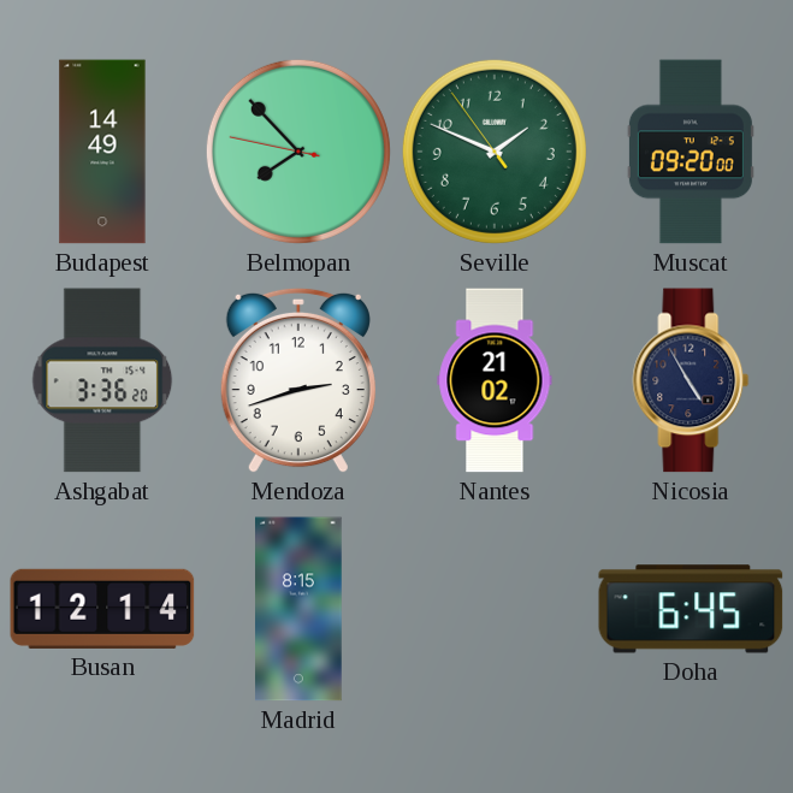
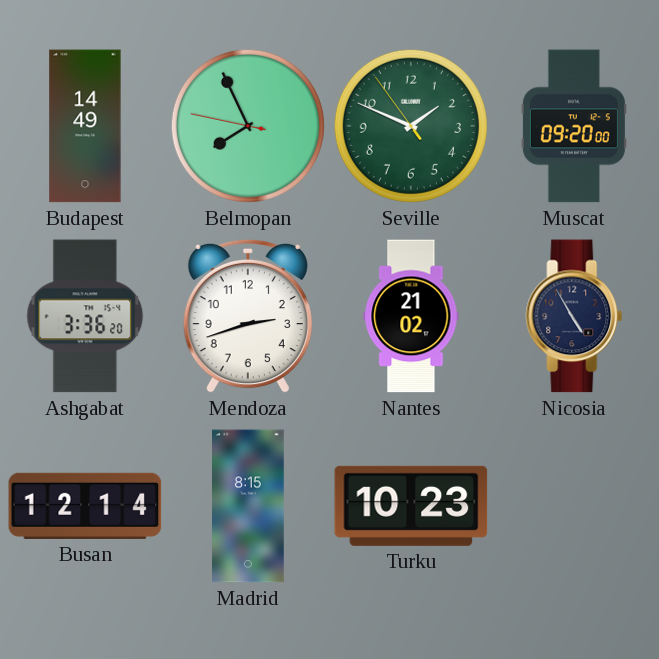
Belmopan: 7:52 -> 7:55 (248, 126)
Turku: none -> 10:23 (411, 506)
Doha: 6:45 -> none (691, 609)
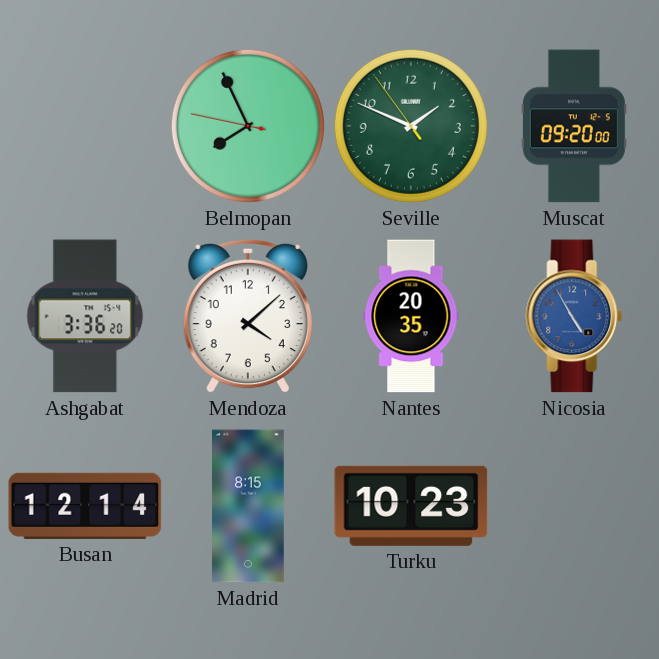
Budapest: 14:49 -> none (85, 126)
Mendoza: 2:42 -> 4:08 (248, 316)
Nantes: 21:02 -> 20:35 (411, 316)
Nicosia dial: navy -> blue (574, 316)
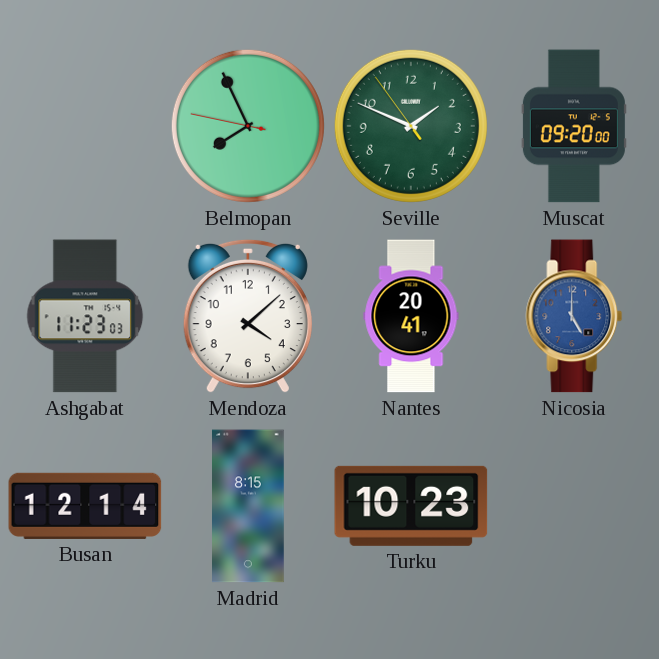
Ashgabat: 3:36 -> 11:23 (85, 316)
Nantes: 20:35 -> 20:41 (411, 316)
Nicosia: 4:55 -> 5:00 (574, 316)
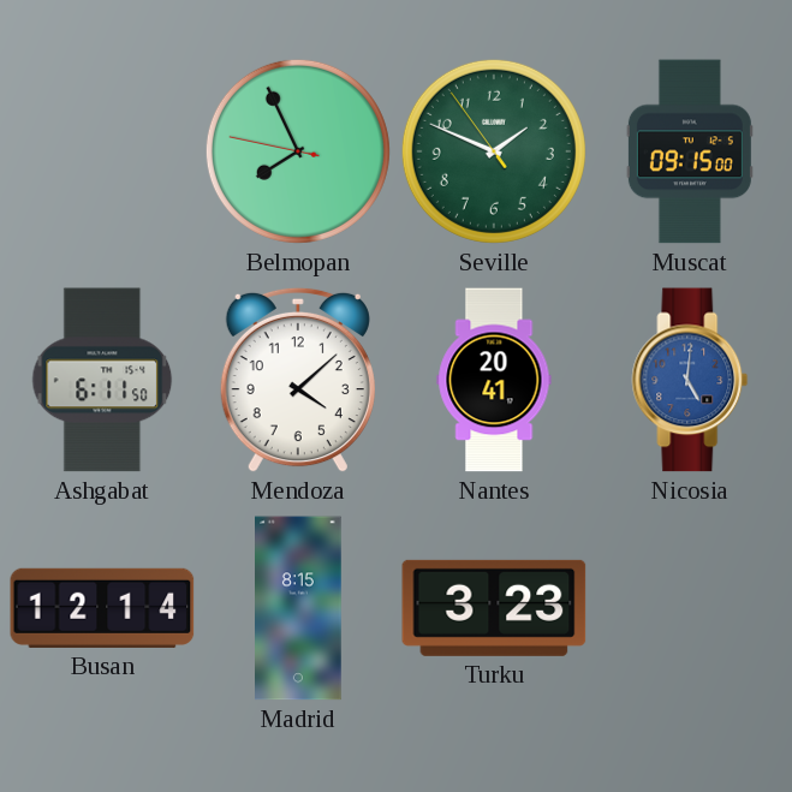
Muscat: 09:20 -> 09:15 (690, 151)
Ashgabat: 11:23 -> 6:11 (102, 380)
Nicosia: 5:00 -> 5:01 (690, 380)
Turku: 10:23 -> 3:23 (494, 608)
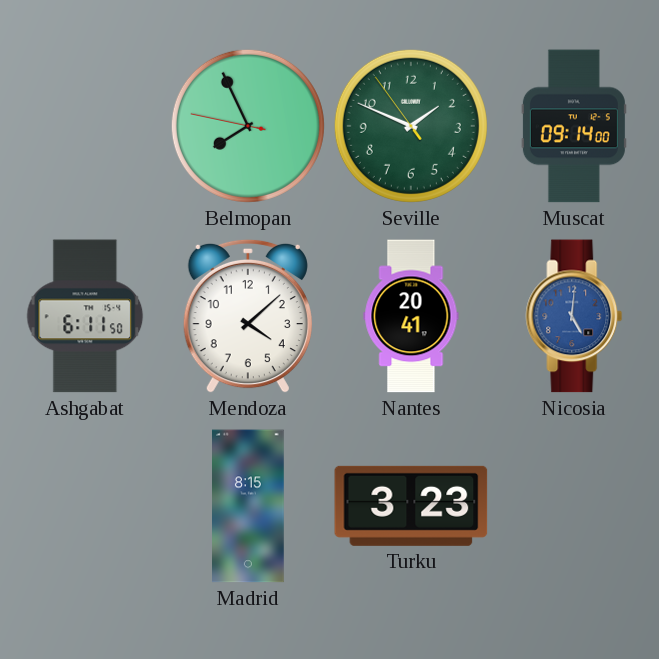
Muscat: 09:15 -> 09:14 (574, 126)
Busan: 12:14 -> none (102, 608)
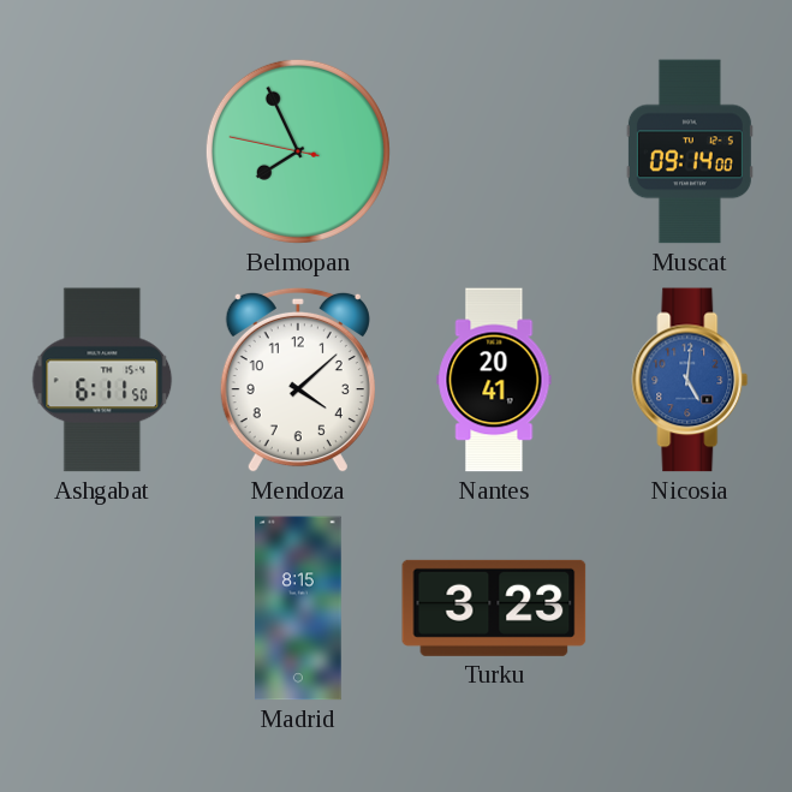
Seville: 1:48 -> none (411, 126)
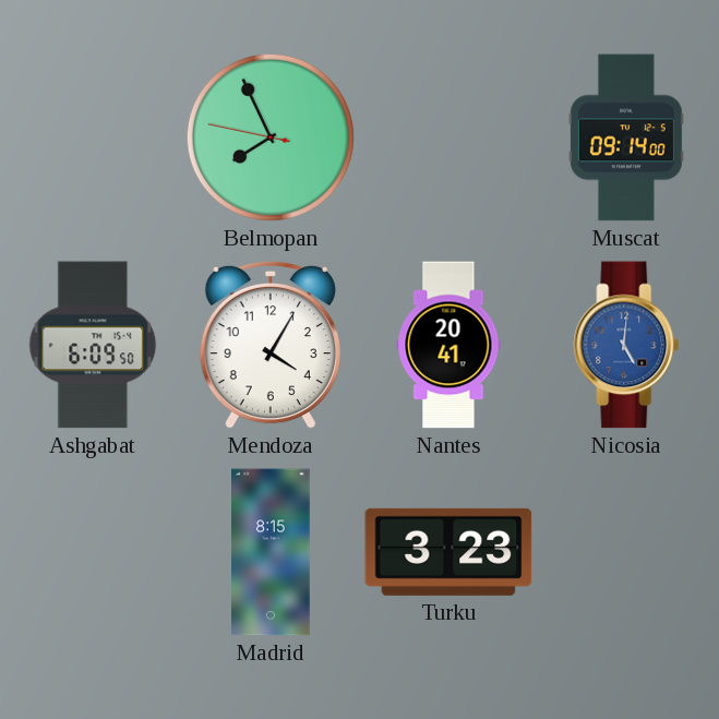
Ashgabat: 6:11 -> 6:09 (93, 345)
Mendoza: 4:08 -> 4:05 (271, 345)
